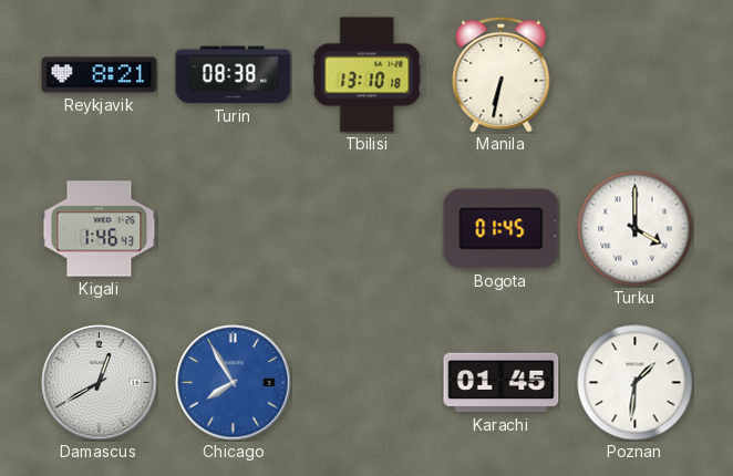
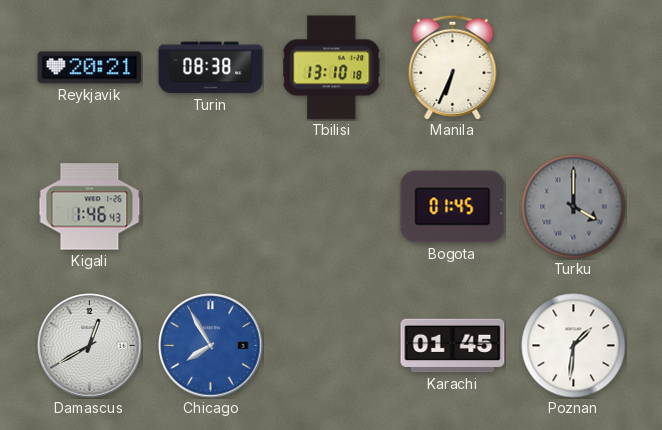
Reykjavik: 8:21 -> 20:21 (90, 68)
Manila: 6:32 -> 6:34 (453, 67)
Turku dial: white -> grey (574, 207)
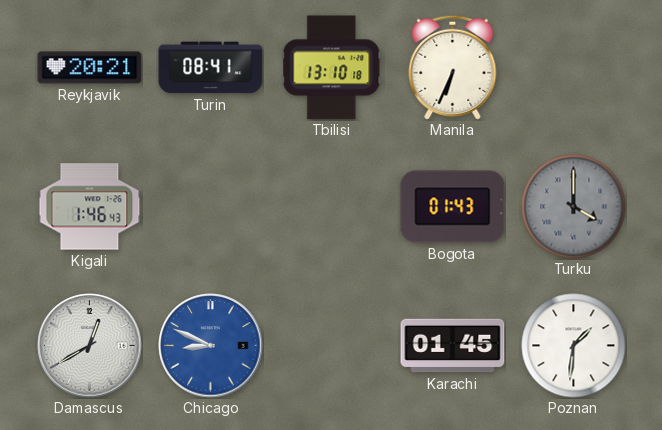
Turin: 08:38 -> 08:41 (211, 68)
Bogota: 01:45 -> 01:43 (453, 207)
Chicago: 7:55 -> 8:49 (211, 346)
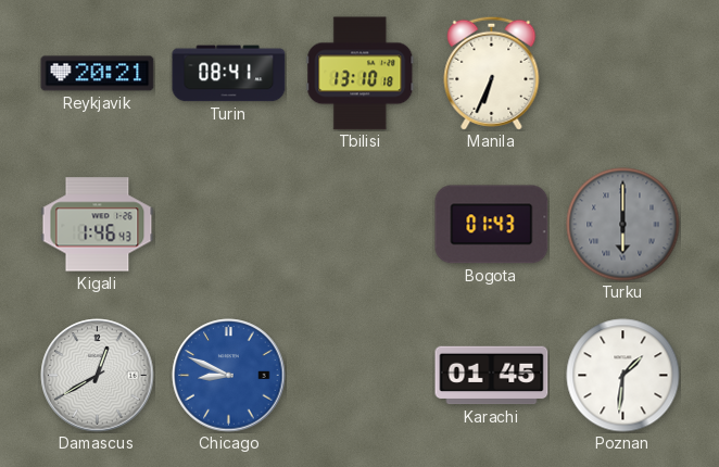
Turku: 4:00 -> 6:00 (623, 225)
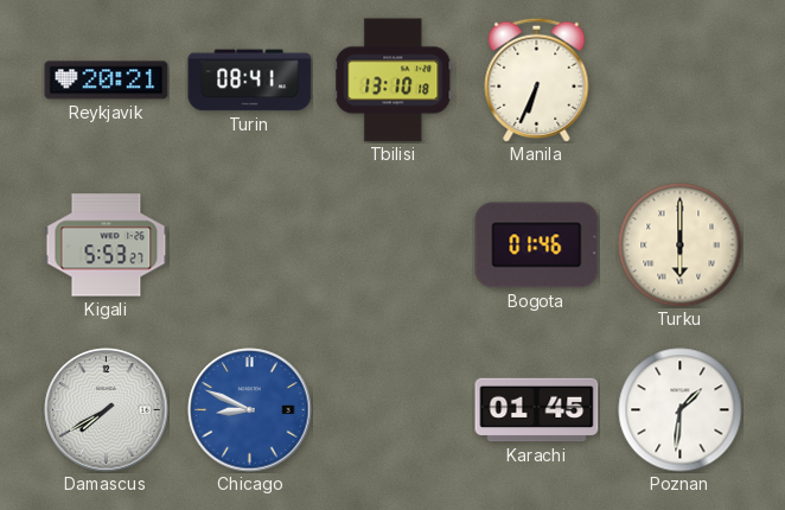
Kigali: 1:46 -> 5:53 (107, 246)
Bogota: 01:43 -> 01:46 (537, 246)
Turku dial: grey -> cream (681, 246)
Damascus: 12:40 -> 7:40 (107, 410)
